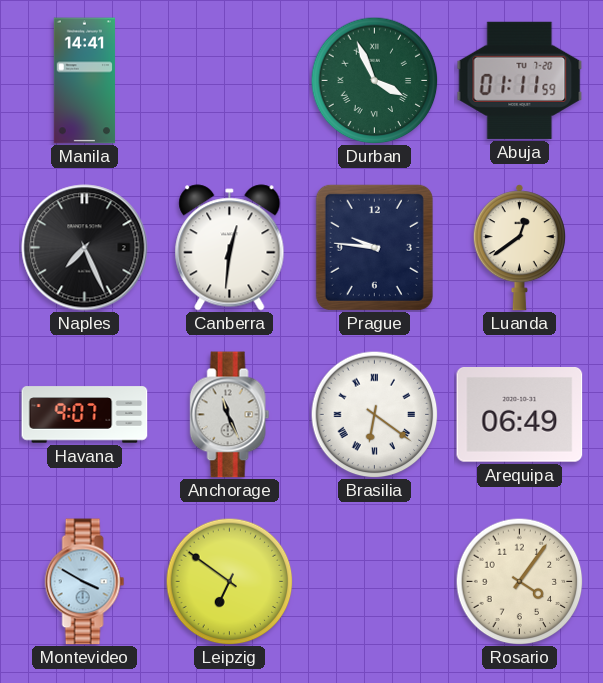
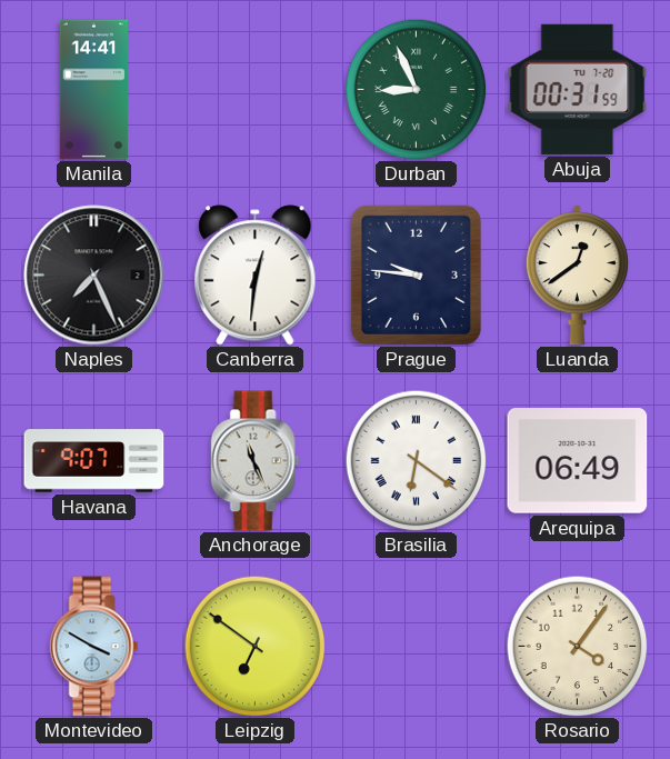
Durban: 3:56 -> 8:56 (416, 89)
Abuja: 01:11 -> 00:31 (578, 89)
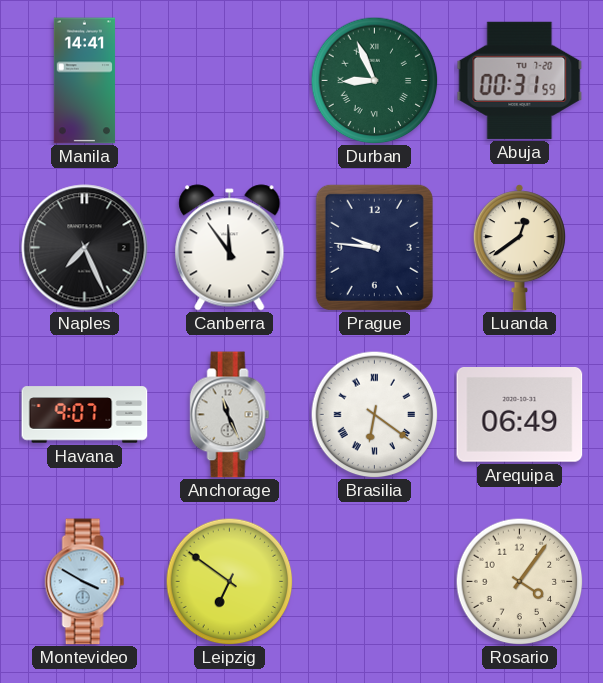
Canberra: 12:31 -> 11:54 (230, 248)
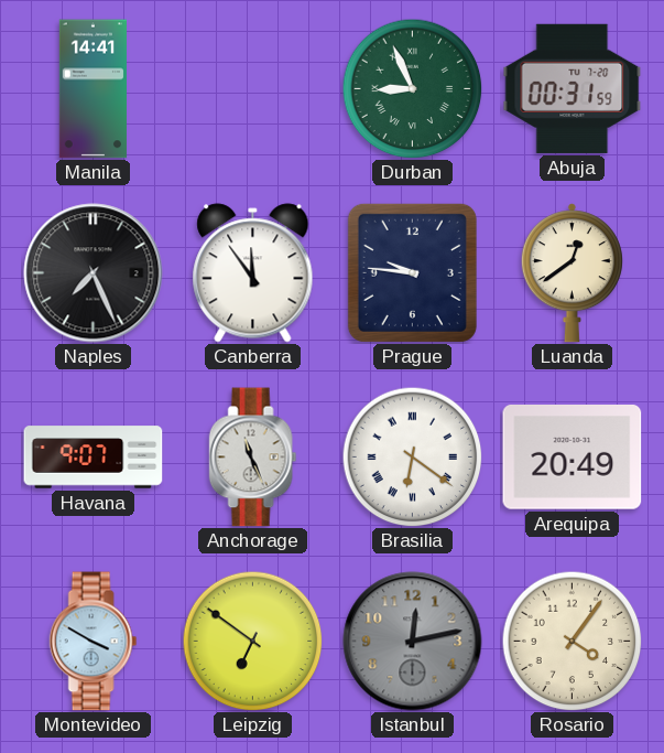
Arequipa: 06:49 -> 20:49 (573, 458)
Istanbul: none -> 12:13 (413, 642)
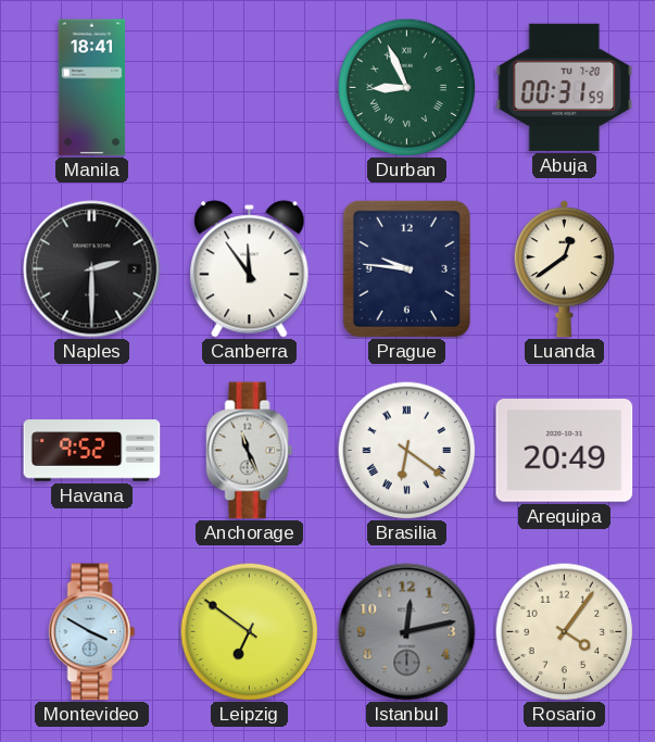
Manila: 14:41 -> 18:41 (91, 88)
Naples: 7:26 -> 2:30 (92, 269)
Havana: 9:07 -> 9:52 (92, 451)
